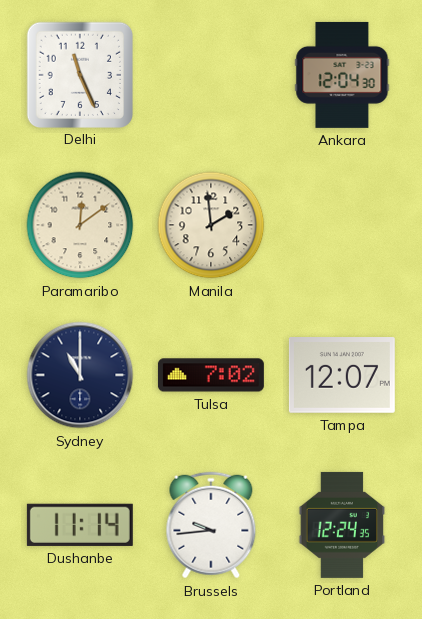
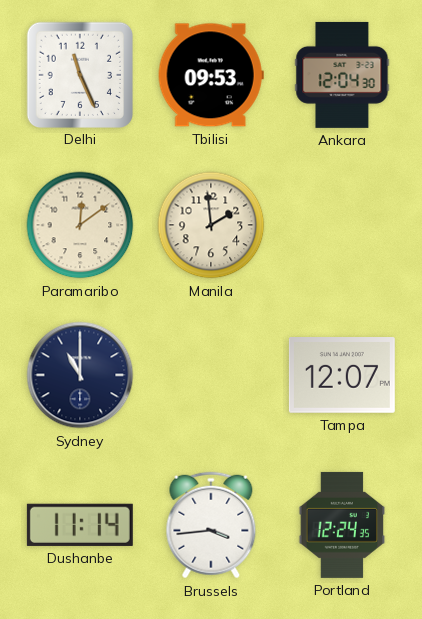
Tbilisi: none -> 09:53 (211, 75)
Tulsa: 7:02 -> none (211, 375)
Brussels: 9:44 -> 3:44 (211, 525)
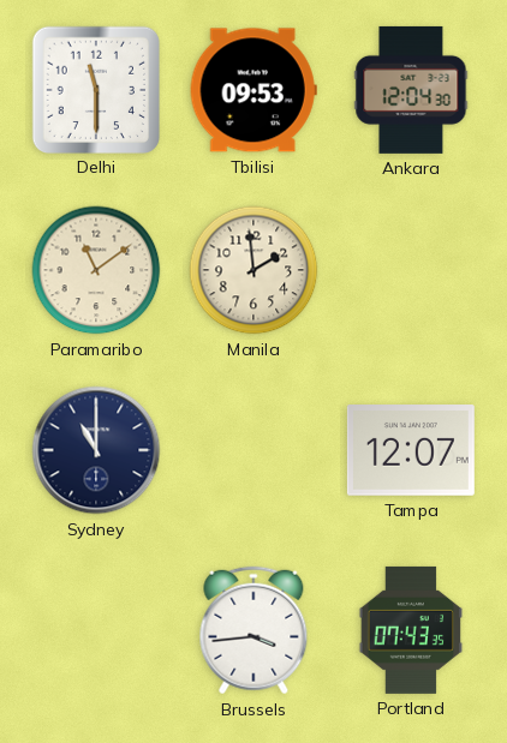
Delhi: 11:26 -> 11:30 (95, 89)
Paramaribo: 12:09 -> 11:09 (96, 270)
Dushanbe: 11:14 -> none (80, 525)
Portland: 12:24 -> 07:43 (411, 630)
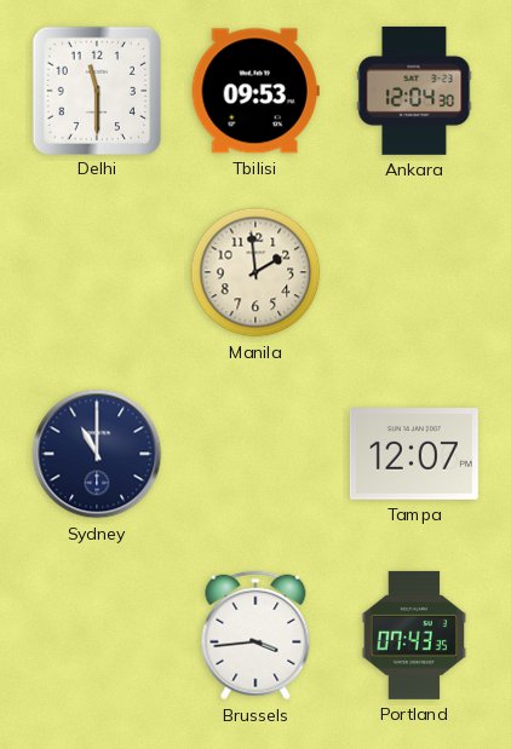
Paramaribo: 11:09 -> none (96, 270)
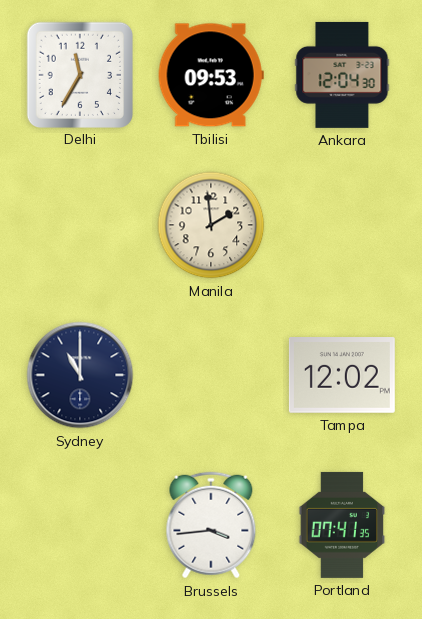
Delhi: 11:30 -> 11:35 (79, 74)
Tampa: 12:07 -> 12:02 (342, 376)
Portland: 07:43 -> 07:41 (342, 525)
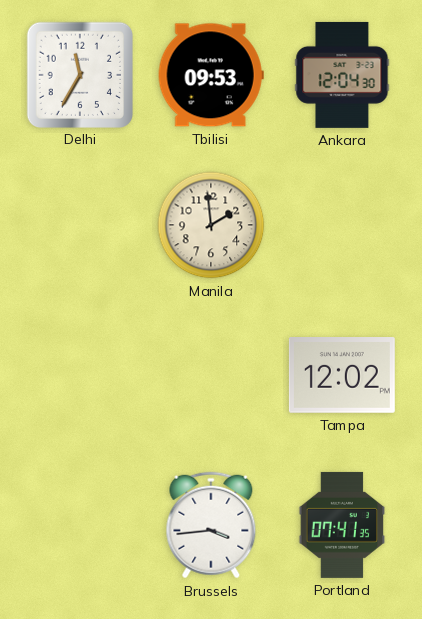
Sydney: 11:00 -> none (80, 375)
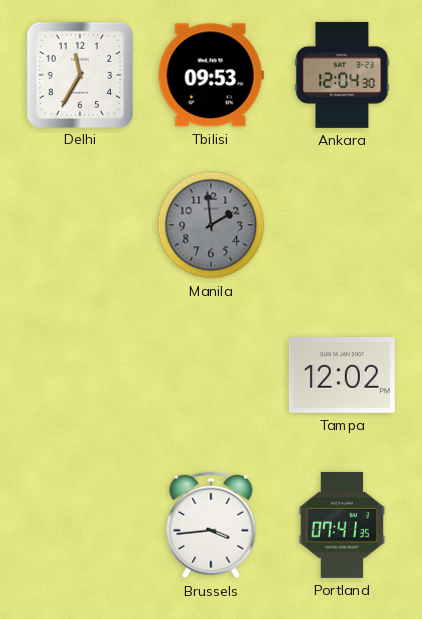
Manila dial: cream -> grey (211, 225)
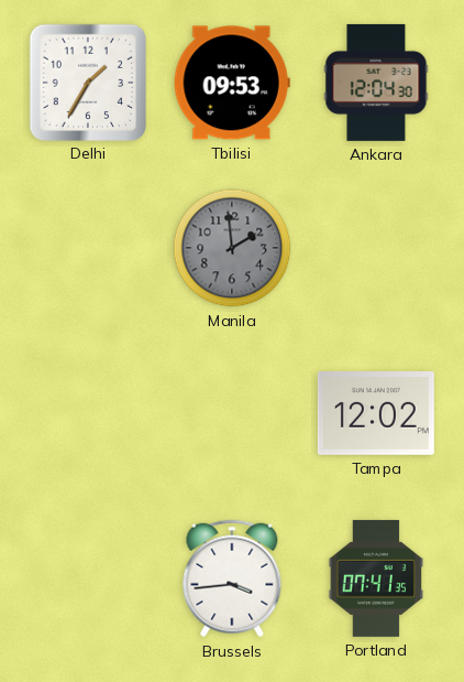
Delhi: 11:35 -> 1:35 (87, 82)
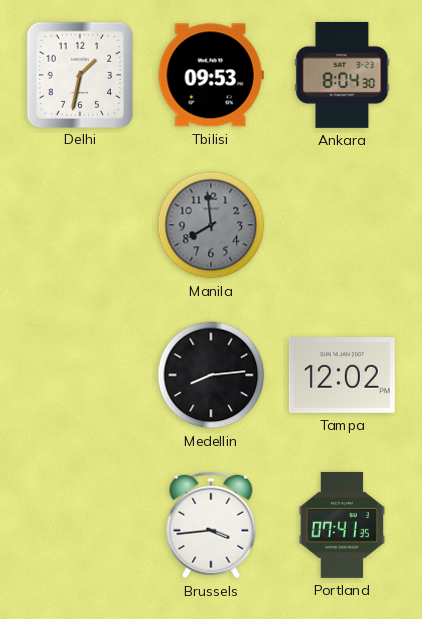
Delhi: 1:35 -> 1:32 (79, 74)
Ankara: 12:04 -> 8:04 (342, 75)
Manila: 1:59 -> 7:59 (211, 225)
Medellin: none -> 8:14 (211, 375)
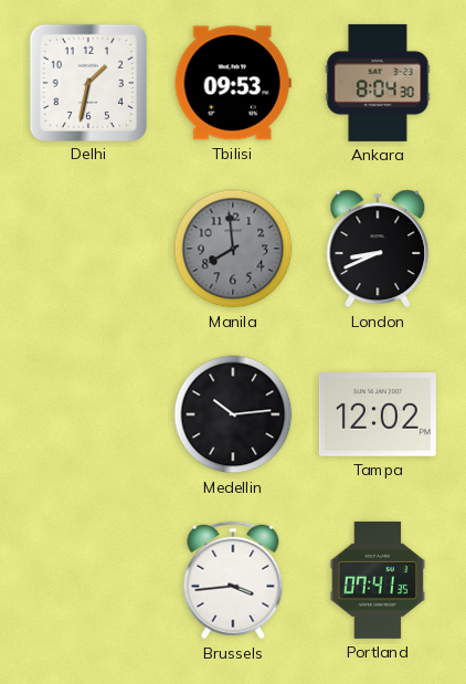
London: none -> 8:41 (378, 249)
Medellin: 8:14 -> 10:14 (233, 414)
